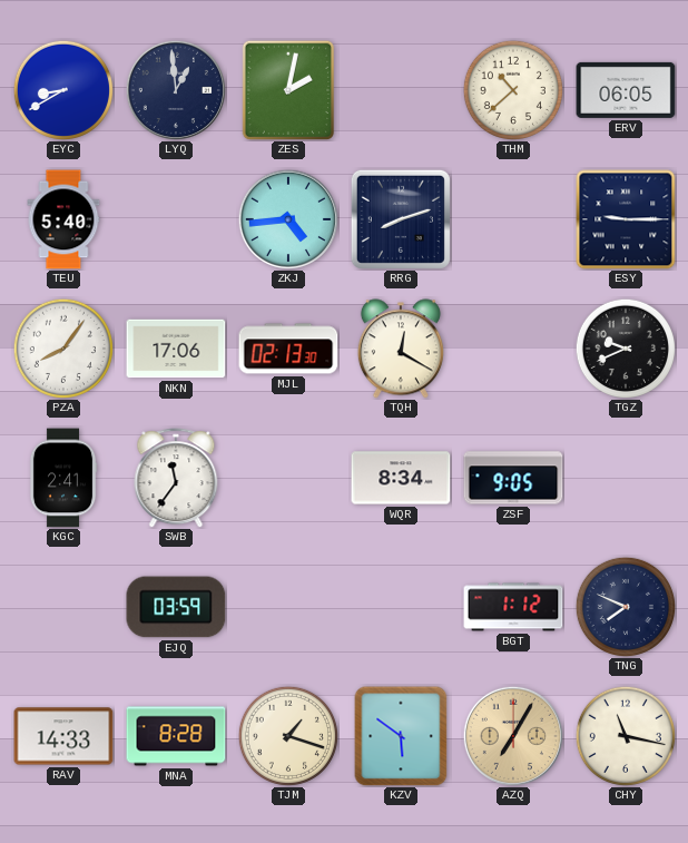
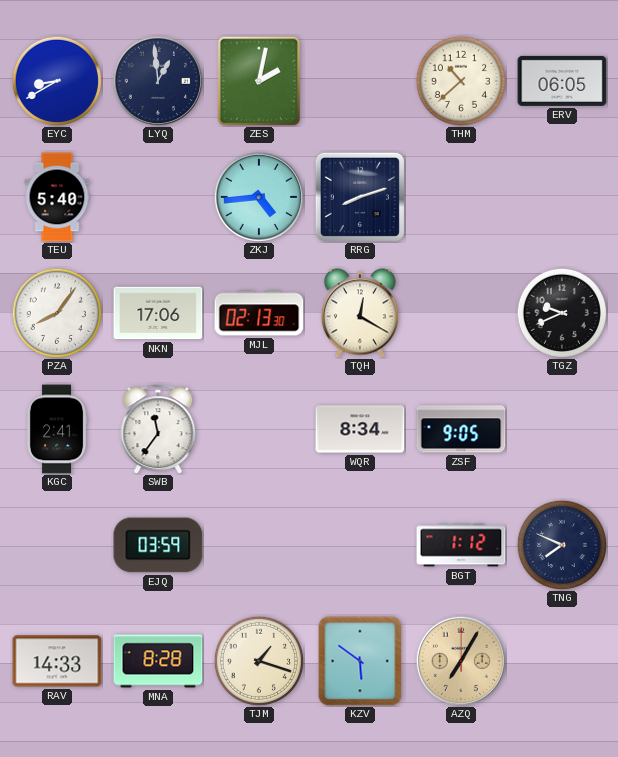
ESY: 9:15 -> none (626, 219)
CHY: 11:17 -> none (625, 735)
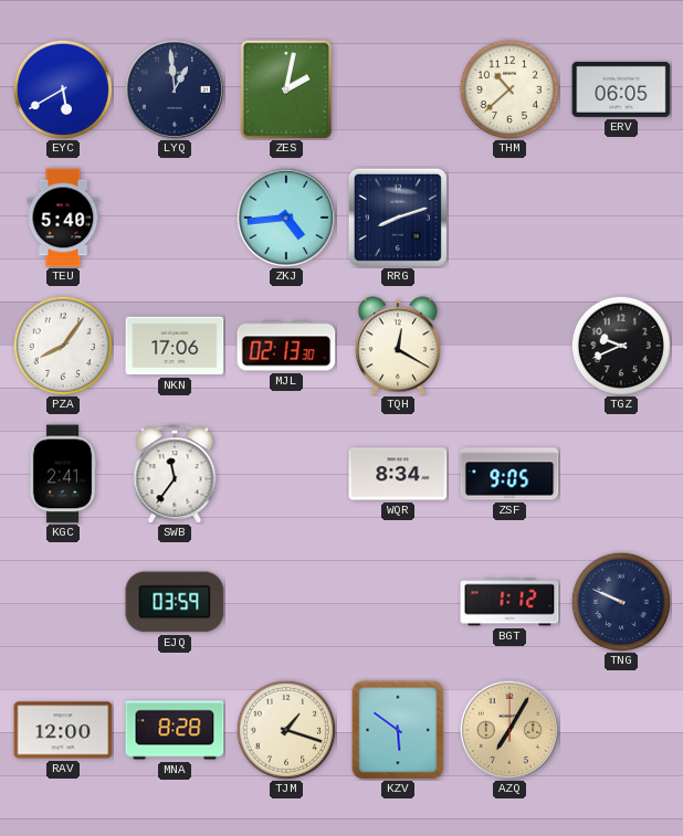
EYC: 8:40 -> 5:40 (62, 88)
TNG: 7:49 -> 9:49 (620, 601)
RAV: 14:33 -> 12:00 (63, 730)
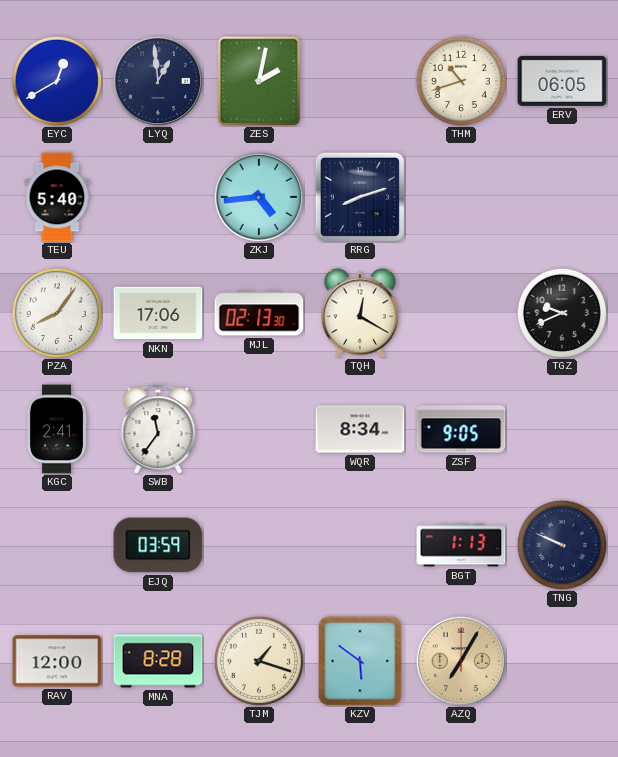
EYC: 5:40 -> 12:40 (56, 80)
THM: 10:38 -> 10:42 (460, 80)
BGT: 1:12 -> 1:13 (461, 545)
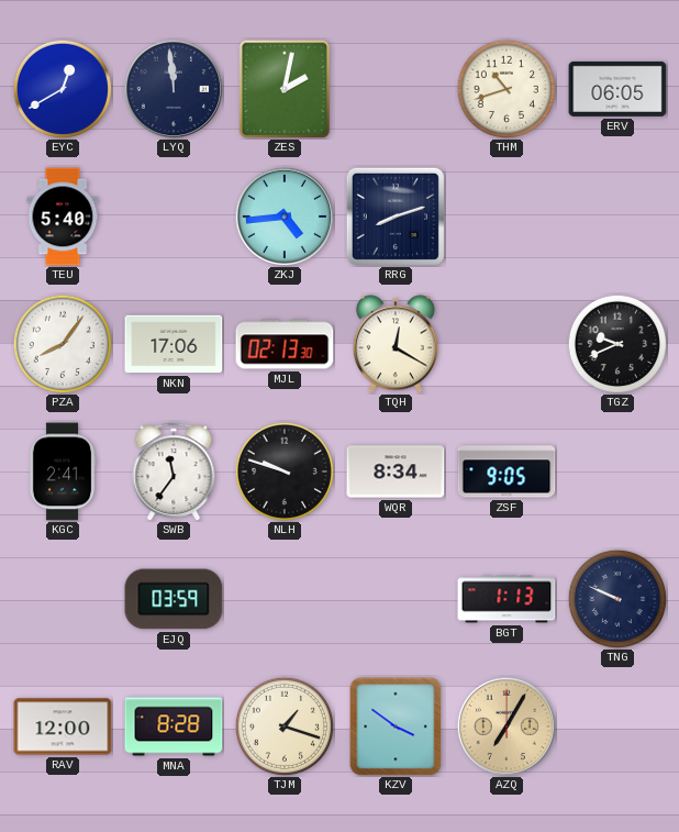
LYQ: 12:59 -> 11:59 (174, 89)
NLH: none -> 9:48 (283, 470)
KZV: 5:51 -> 3:51 (396, 726)
